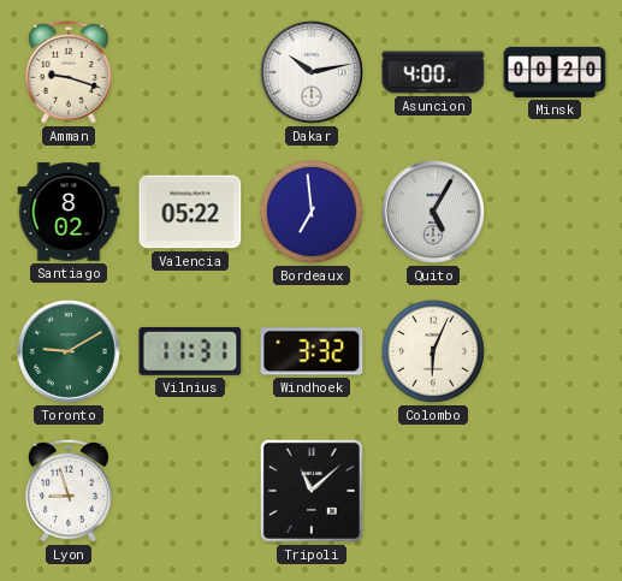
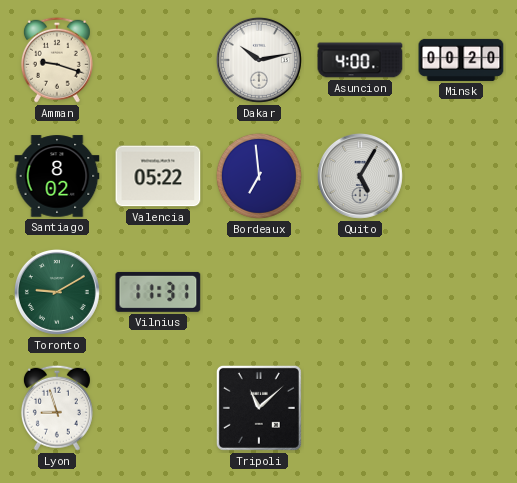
Windhoek: 3:32 -> none (312, 351)
Colombo: 6:04 -> none (433, 351)
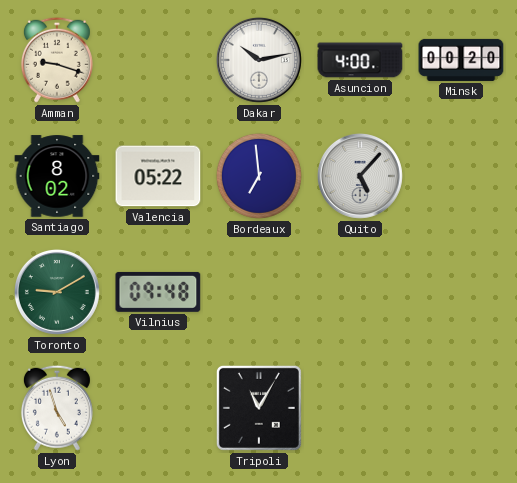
Quito: 5:05 -> 5:07 (360, 176)
Vilnius: 11:31 -> 09:48 (158, 292)
Lyon: 8:57 -> 4:57 (57, 408)
Tripoli: 11:08 -> 11:05 (259, 408)
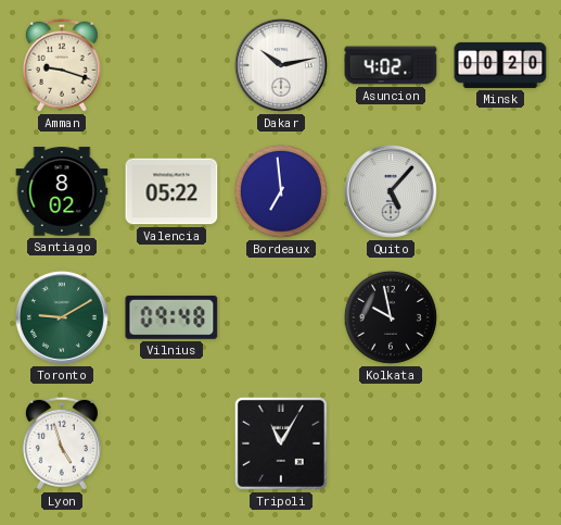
Asuncion: 4:00 -> 4:02 (391, 65)
Kolkata: none -> 9:58 (391, 317)
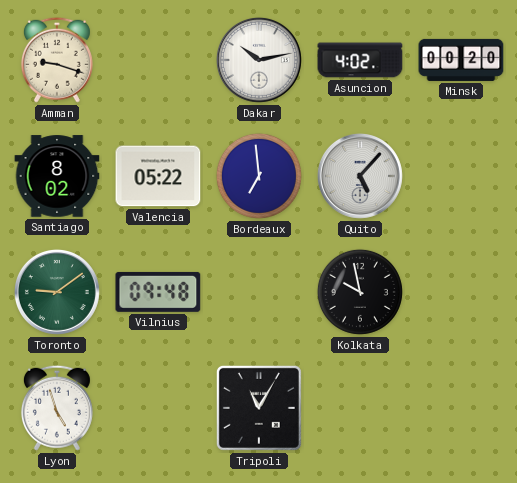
Toronto: 9:10 -> 9:09 (57, 292)
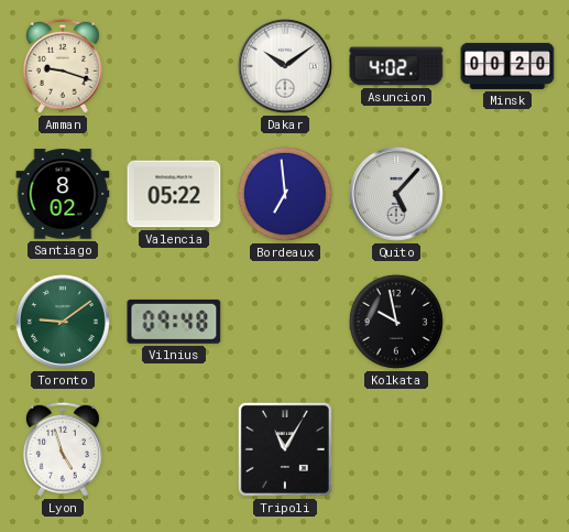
Dakar: 10:13 -> 10:09 (285, 66)
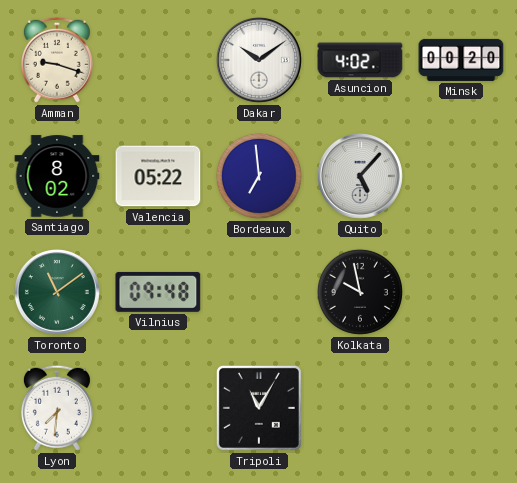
Toronto: 9:09 -> 11:09 (57, 292)
Lyon: 4:57 -> 7:31 (57, 408)
